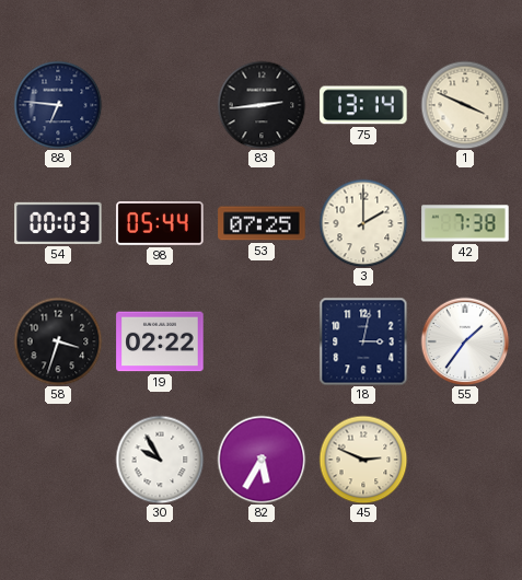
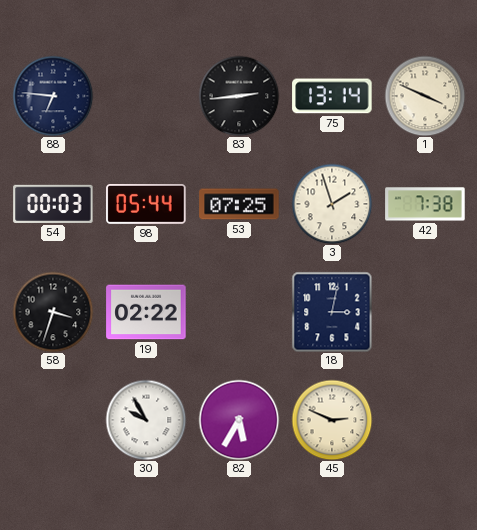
3: 2:00 -> 1:57 (332, 204)
55: 1:36 -> none (465, 341)
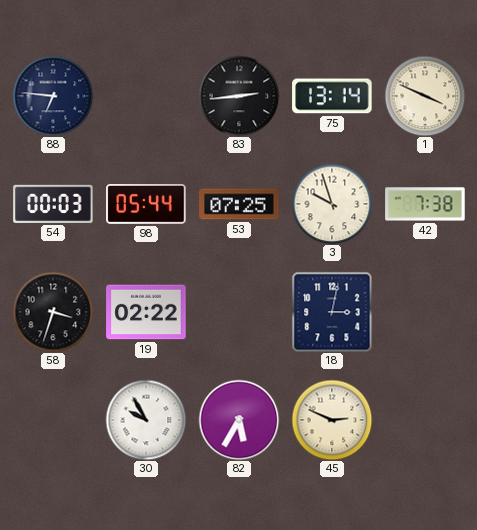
3: 1:57 -> 9:57 (332, 204)
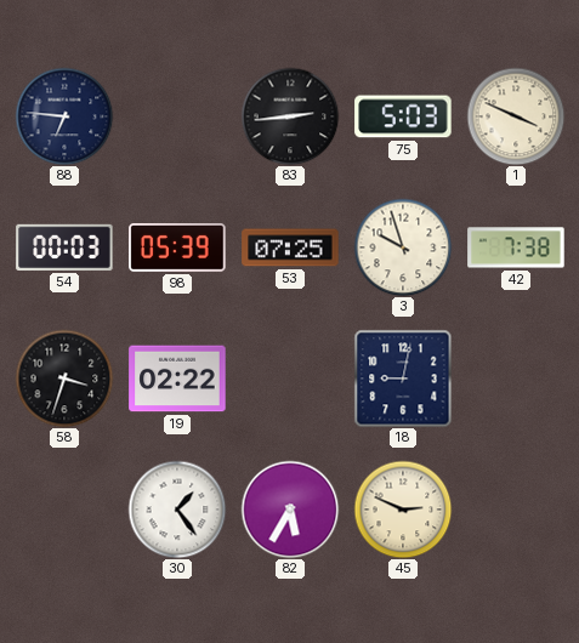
75: 13:14 -> 5:03 (403, 116)
98: 05:44 -> 05:39 (177, 249)
18: 3:02 -> 9:02 (403, 379)
30: 9:55 -> 1:24 (177, 510)
